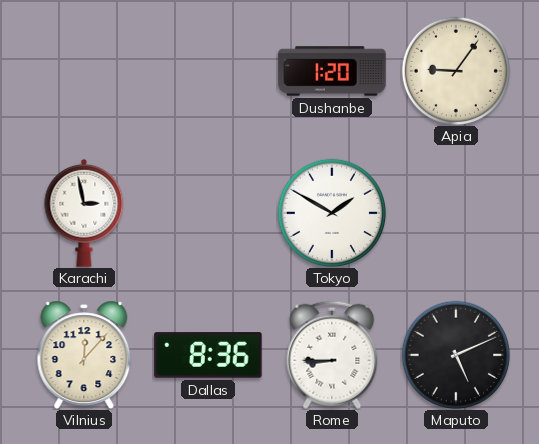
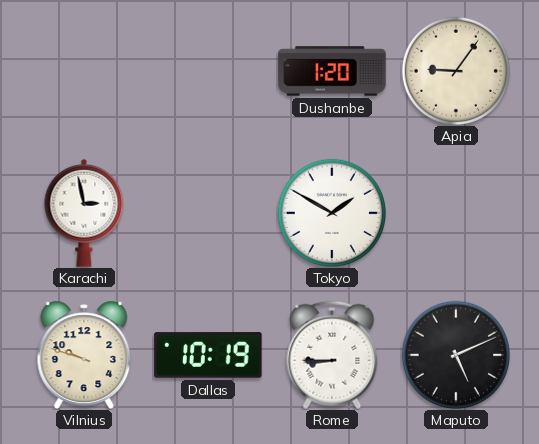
Vilnius: 12:07 -> 9:48 (84, 355)
Dallas: 8:36 -> 10:19 (208, 355)
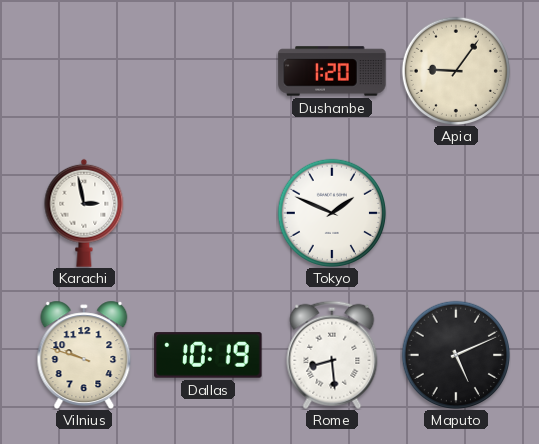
Tokyo: 1:50 -> 1:49 (331, 212)
Rome: 8:45 -> 8:29 (332, 355)
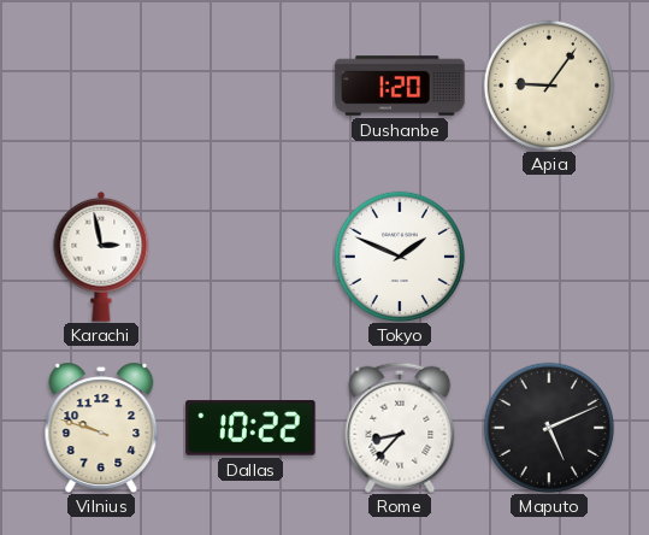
Dallas: 10:19 -> 10:22 (250, 428)
Rome: 8:29 -> 8:37 (400, 428)
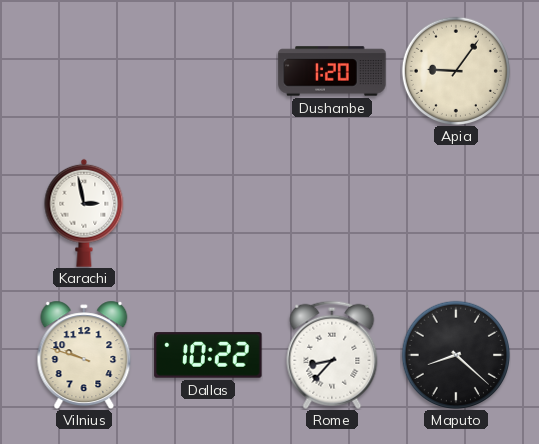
Tokyo: 1:49 -> none (399, 255)
Maputo: 5:11 -> 8:22 (455, 354)
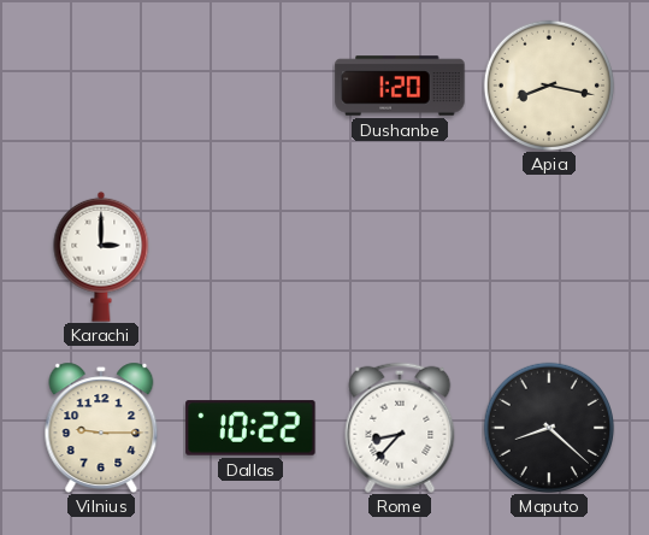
Apia: 9:06 -> 8:17 (548, 84)
Karachi: 2:58 -> 3:00 (101, 257)
Vilnius: 9:48 -> 9:15 (101, 428)
